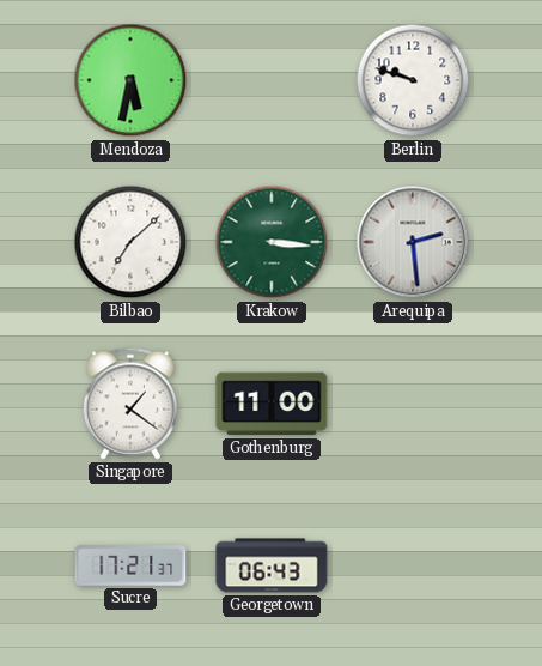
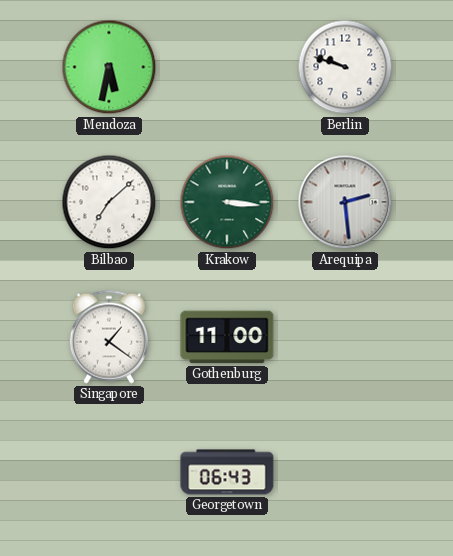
Sucre: 17:21 -> none (130, 567)
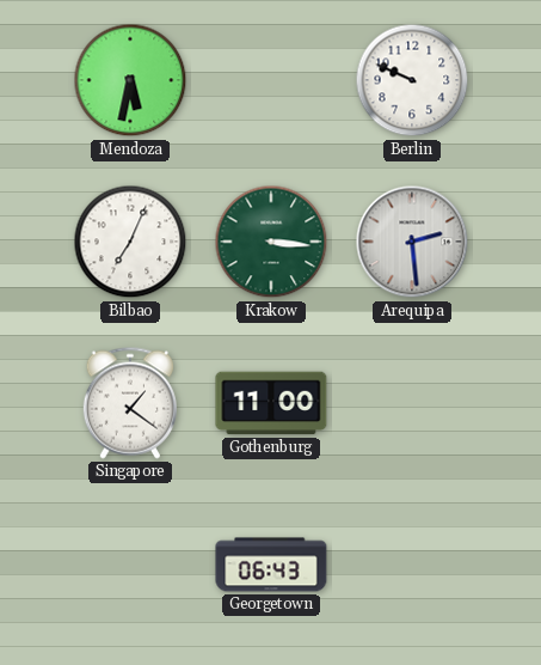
Berlin: 9:48 -> 9:49 (412, 80)
Bilbao: 7:08 -> 7:04 (130, 242)
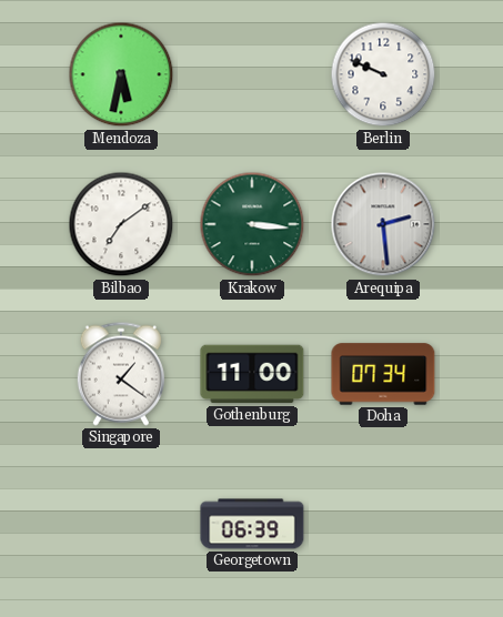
Bilbao: 7:04 -> 7:09 (121, 224)
Doha: none -> 07:34 (383, 374)
Georgetown: 06:43 -> 06:39 (252, 524)
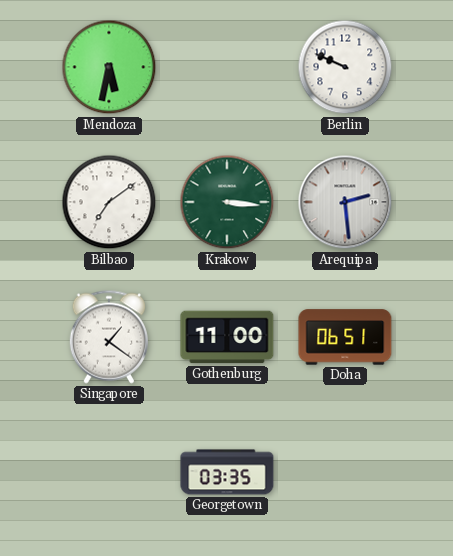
Doha: 07:34 -> 06:51 (345, 337)
Georgetown: 06:39 -> 03:35 (227, 472)
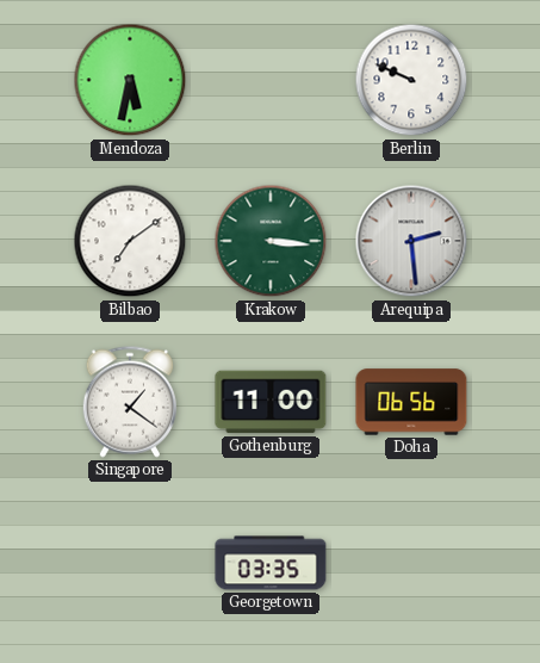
Doha: 06:51 -> 06:56 (411, 402)
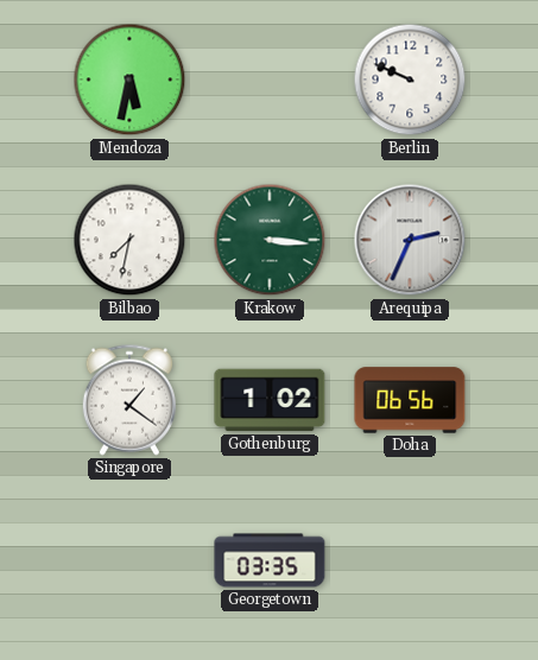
Bilbao: 7:09 -> 7:32 (129, 240)
Arequipa: 2:29 -> 2:34 (410, 240)
Gothenburg: 11:00 -> 1:02 (270, 400)
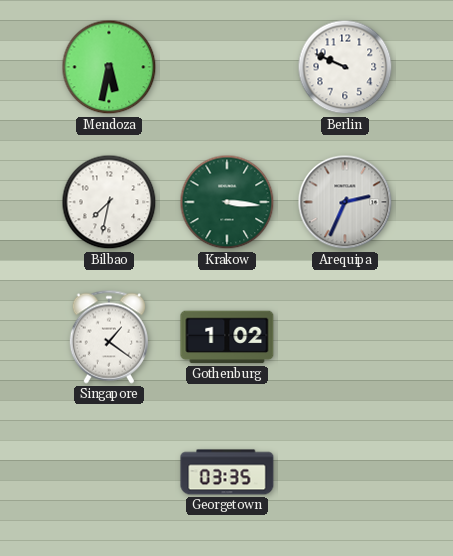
Doha: 06:56 -> none (410, 400)
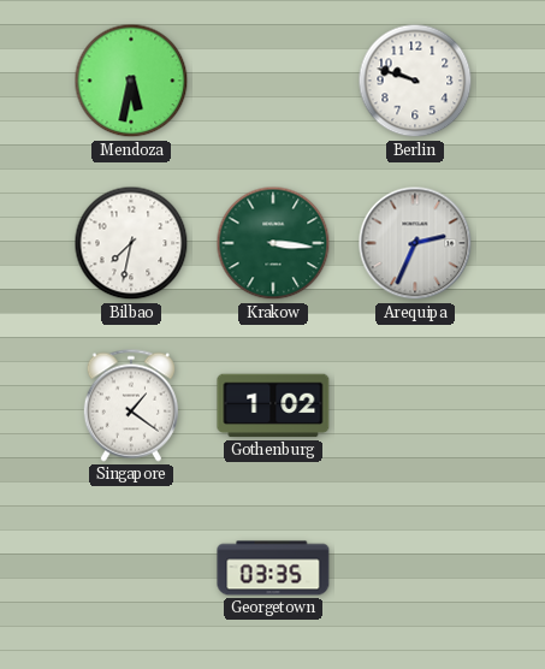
Berlin: 9:49 -> 9:48 (415, 81)
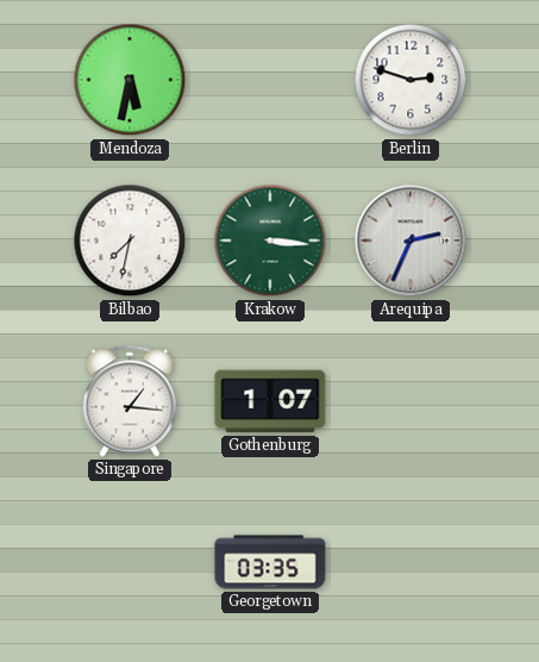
Berlin: 9:48 -> 2:48 (410, 80)
Singapore: 1:21 -> 1:16 (130, 401)
Gothenburg: 1:02 -> 1:07 (270, 401)
